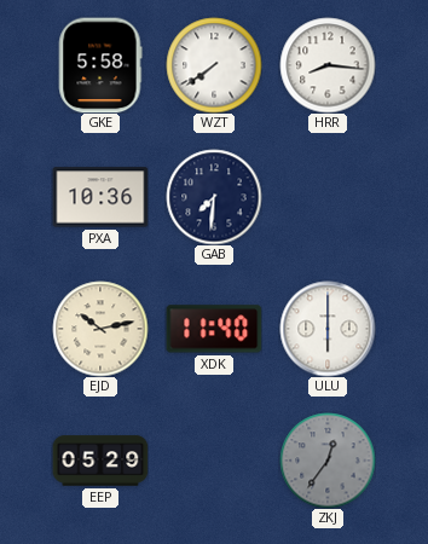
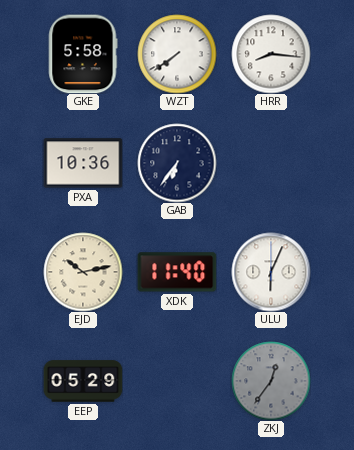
GAB: 7:31 -> 6:36 (177, 163)
ULU: 6:00 -> 6:04 (271, 272)
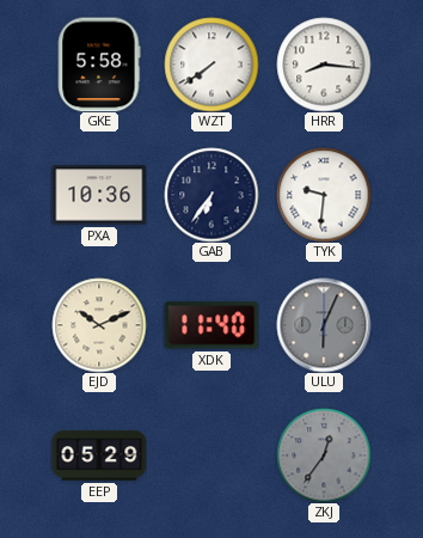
TYK: none -> 9:31 (324, 195)
EJD: 10:13 -> 10:11 (99, 325)
ULU dial: white -> grey (324, 325)
